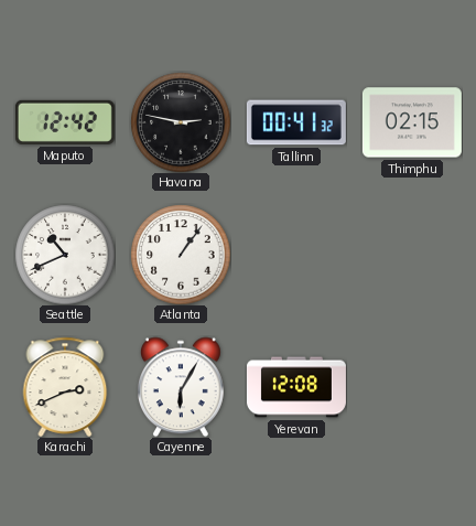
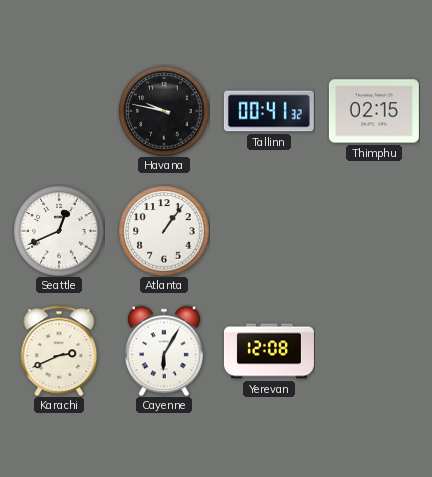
Maputo: 12:42 -> none (65, 122)
Havana: 2:47 -> 9:47 (164, 111)
Seattle: 10:41 -> 12:41 (59, 231)
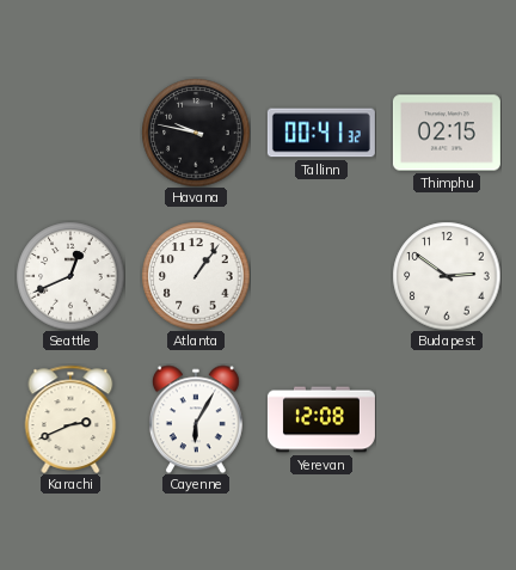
Budapest: none -> 2:51 (447, 276)
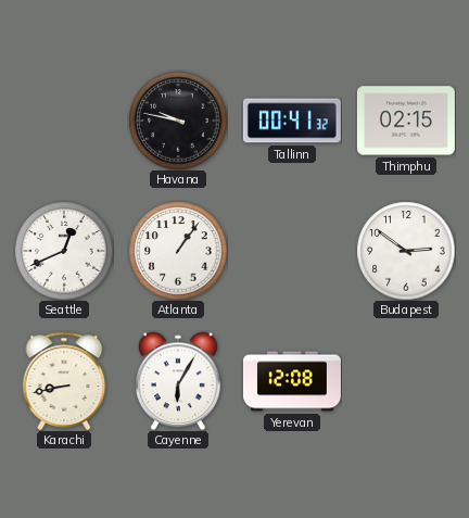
Karachi: 2:41 -> 8:43 (64, 381)
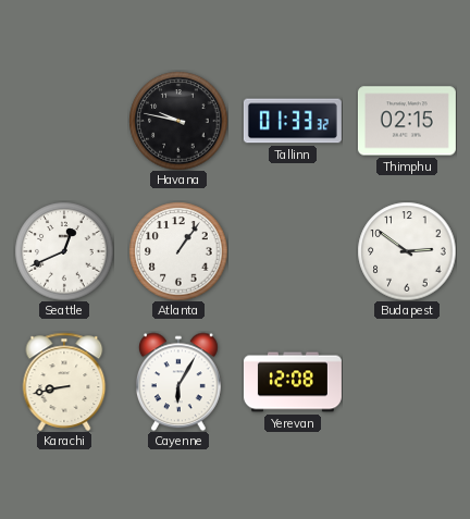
Tallinn: 00:41 -> 01:33 (293, 121)
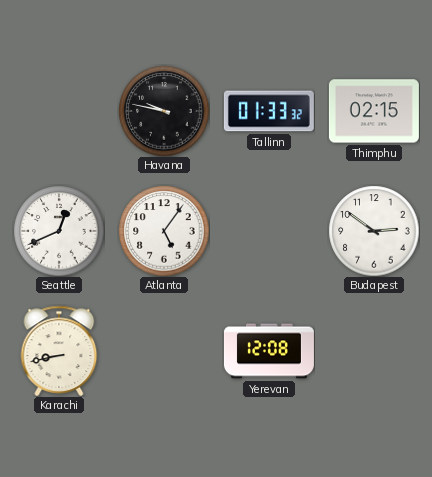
Atlanta: 1:06 -> 5:06 (164, 231)
Cayenne: 6:05 -> none (178, 382)
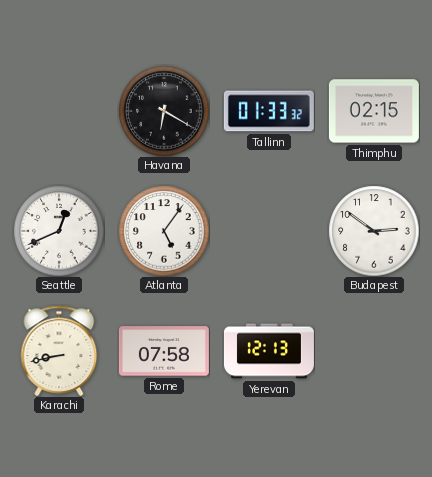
Havana: 9:47 -> 6:20 (164, 111)
Rome: none -> 07:58 (164, 351)
Yerevan: 12:08 -> 12:13 (269, 351)
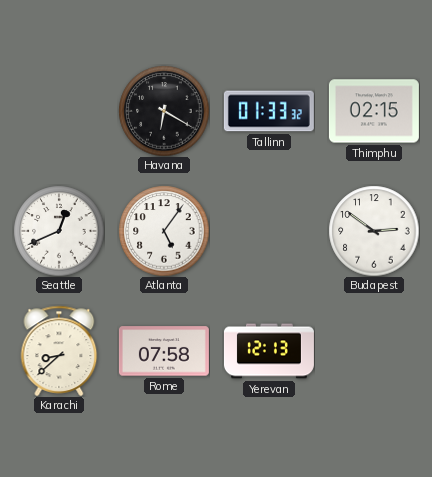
Karachi: 8:43 -> 8:38 (59, 351)
